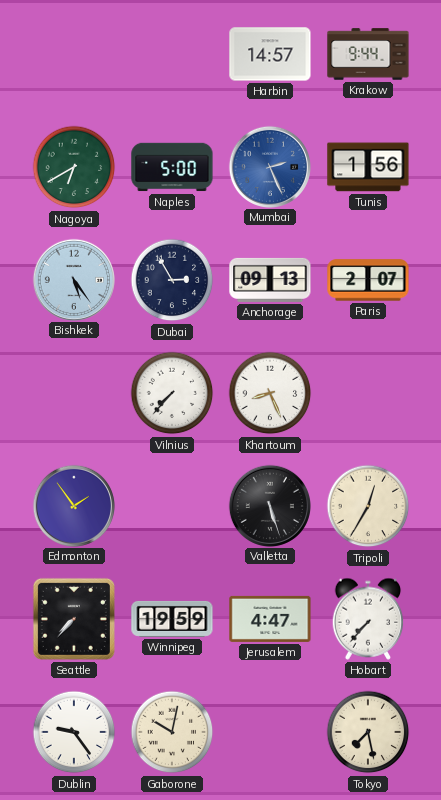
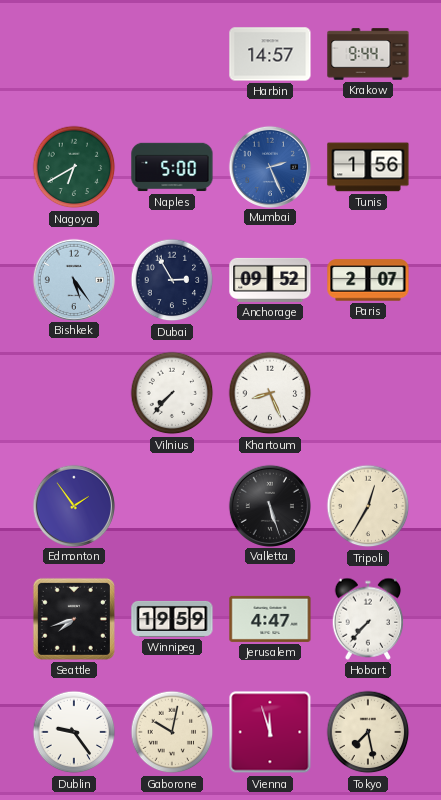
Anchorage: 09:13 -> 09:52 (270, 280)
Seattle: 7:37 -> 7:42 (74, 619)
Vienna: none -> 11:57 (270, 732)
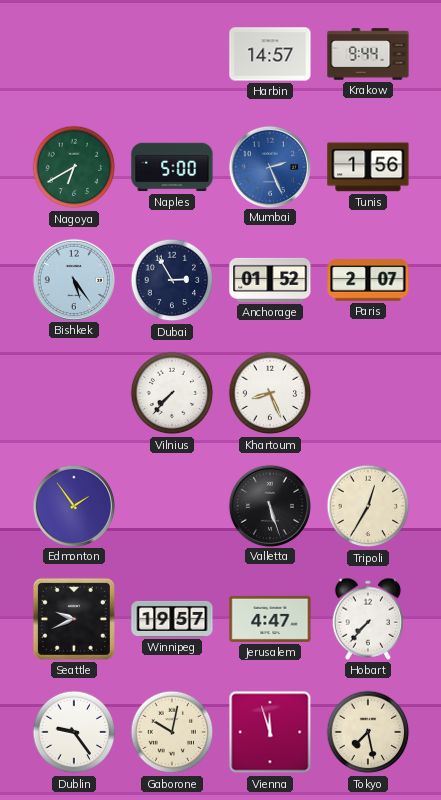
Anchorage: 09:52 -> 01:52 (270, 280)
Seattle: 7:42 -> 9:41 (74, 619)
Winnipeg: 19:59 -> 19:57 (172, 619)
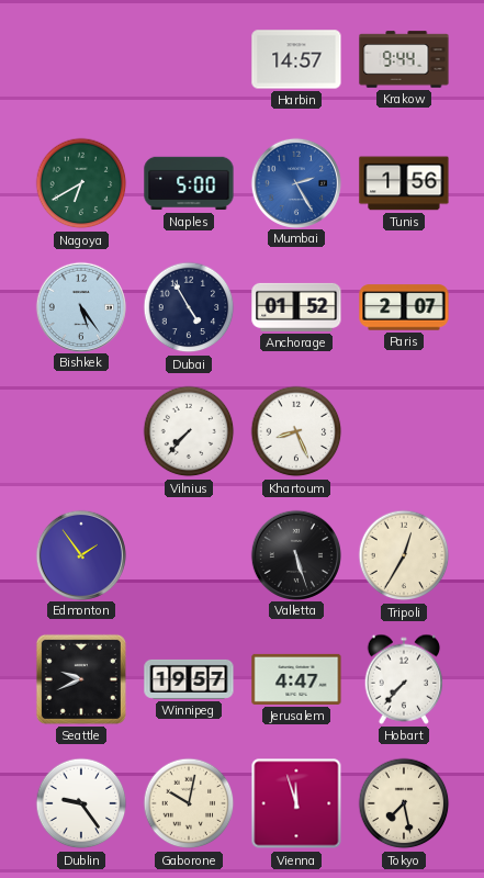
Mumbai: 2:26 -> 2:25 (295, 182)
Dubai: 2:55 -> 4:55 (189, 307)
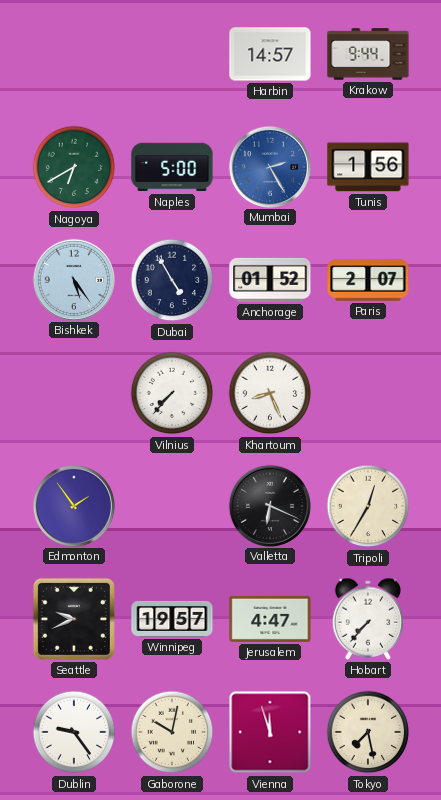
Valletta: 5:27 -> 6:19 (269, 505)
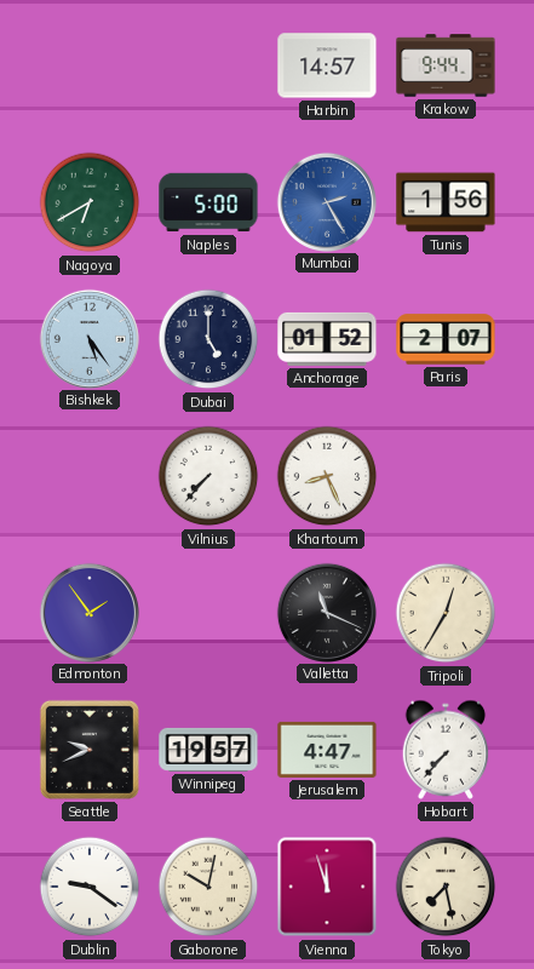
Dubai: 4:55 -> 5:00 (208, 339)
Valletta: 6:19 -> 11:19 (326, 612)
Dublin: 9:24 -> 9:21 (90, 887)
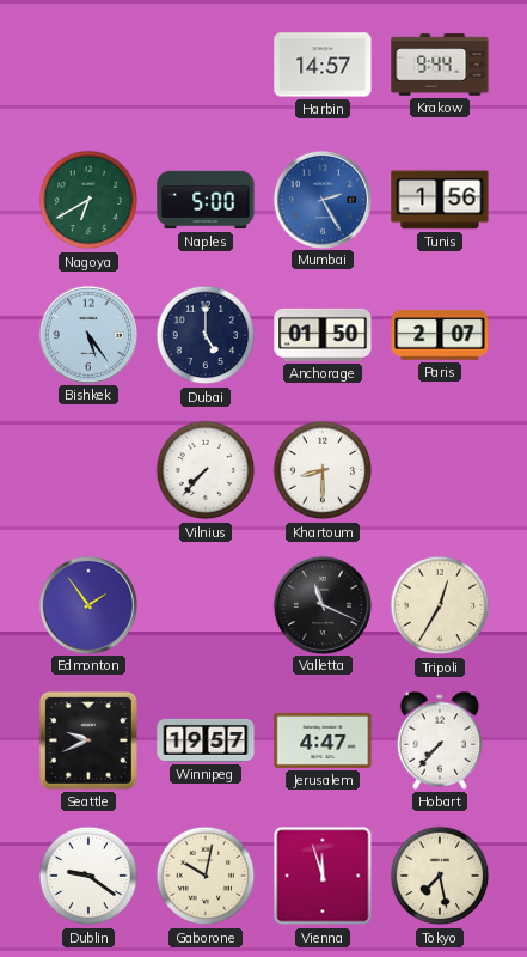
Anchorage: 01:52 -> 01:50 (323, 335)
Khartoum: 8:26 -> 8:30 (323, 470)
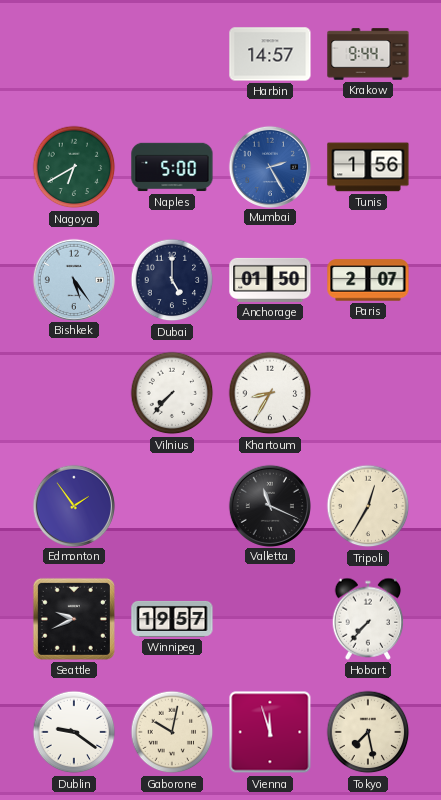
Khartoum: 8:30 -> 8:35 (270, 393)
Jerusalem: 4:47 -> none (323, 740)
